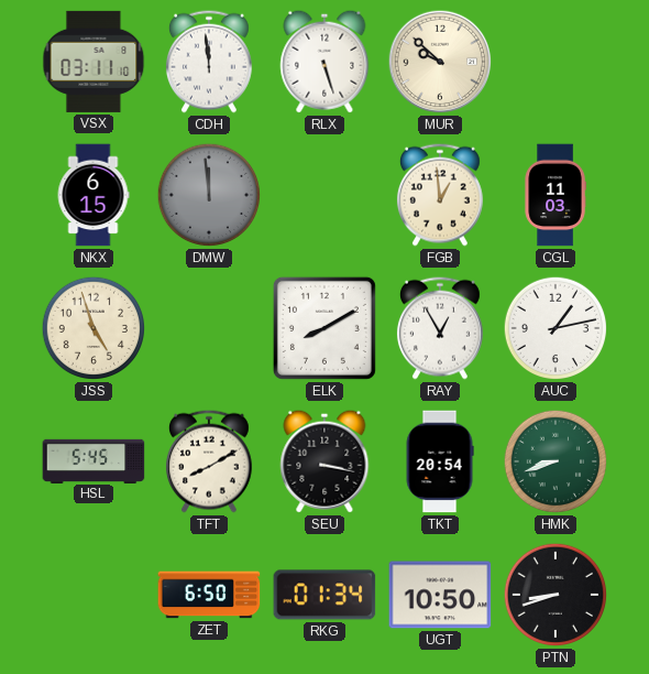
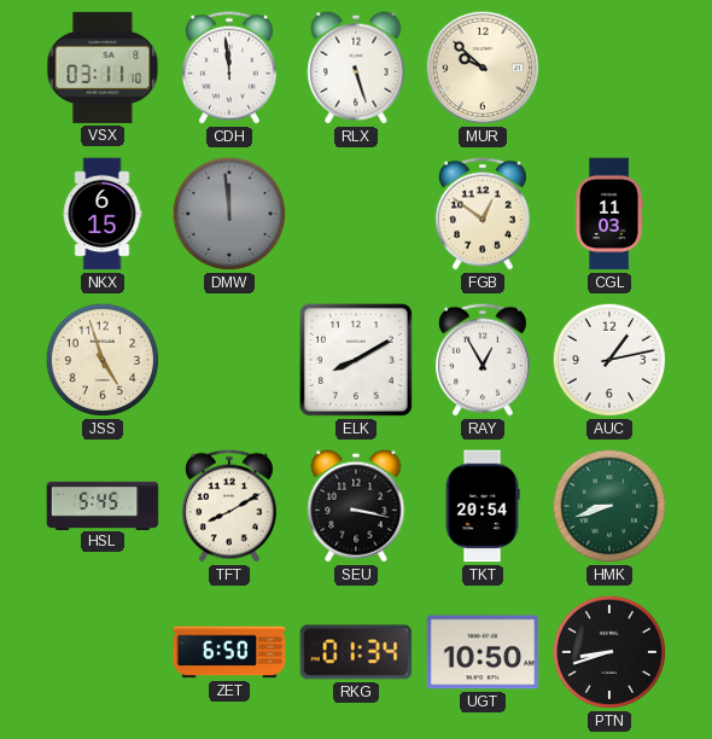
FGB: 12:59 -> 12:51 (483, 214)
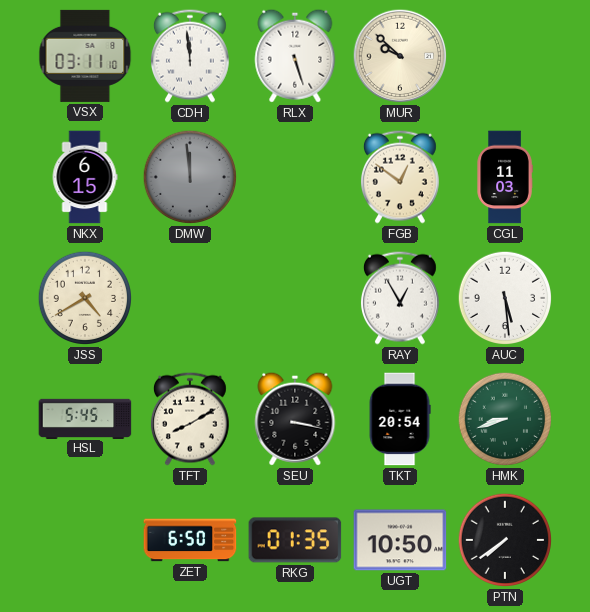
JSS: 4:57 -> 4:40 (85, 298)
ELK: 8:10 -> none (356, 360)
AUC: 1:13 -> 5:29 (505, 298)
RKG: 01:34 -> 01:35 (295, 540)
PTN: 8:42 -> 7:39 (505, 540)
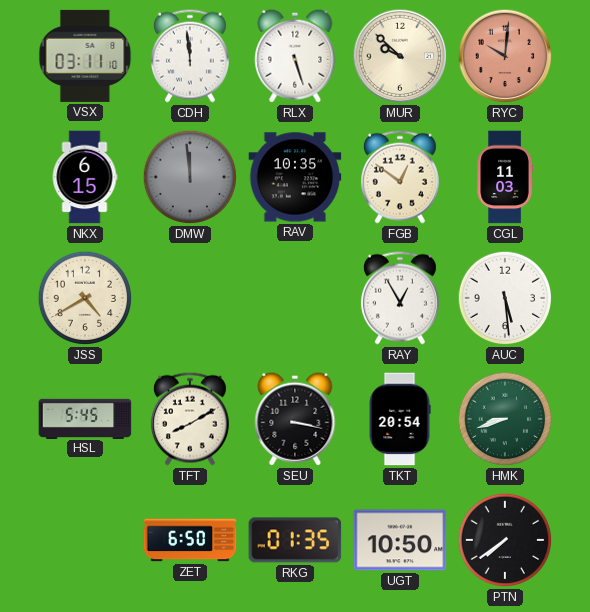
RYC: none -> 10:01 (505, 56)
RAV: none -> 10:35 (295, 177)
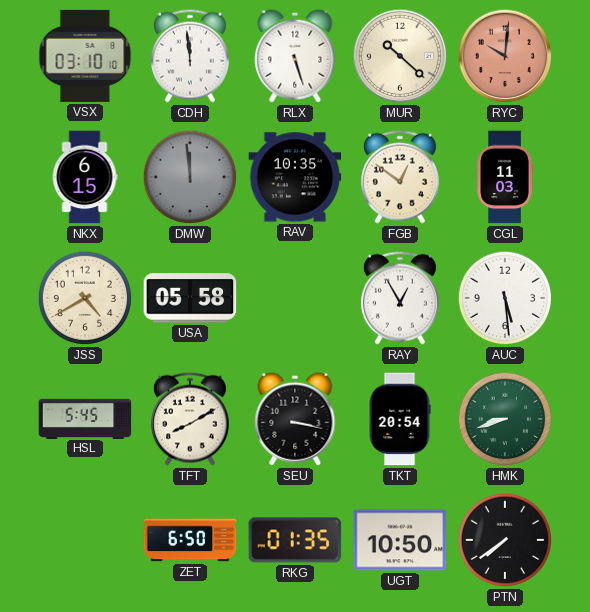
VSX: 03:11 -> 03:10 (85, 56)
MUR: 9:52 -> 10:22 (400, 56)
USA: none -> 05:58 (190, 298)
